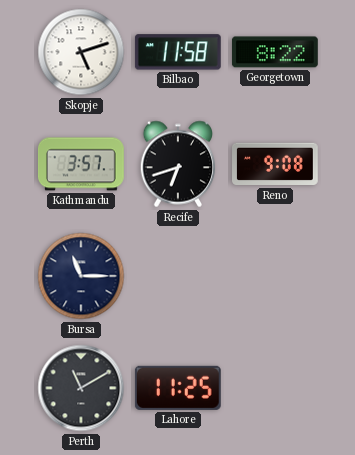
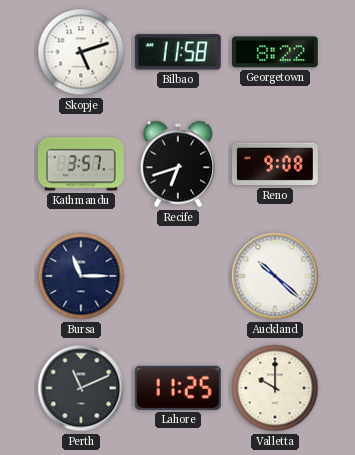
Auckland: none -> 10:22 (275, 276)
Perth: 11:10 -> 11:11 (81, 388)
Valletta: none -> 10:00 (275, 388)
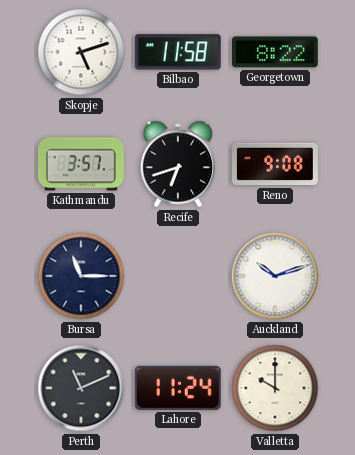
Auckland: 10:22 -> 10:12 (275, 276)
Lahore: 11:25 -> 11:24 (178, 388)
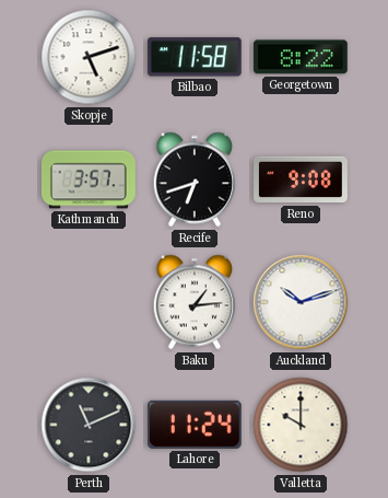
Bursa: 11:15 -> none (81, 276)
Baku: none -> 1:14 (195, 302)
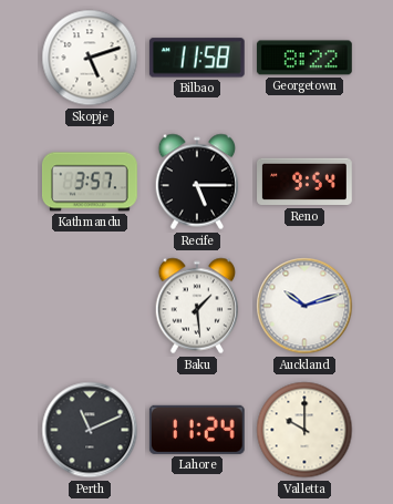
Recife: 6:42 -> 5:15 (197, 182)
Reno: 9:08 -> 9:54 (306, 182)
Baku: 1:14 -> 1:29 (197, 306)
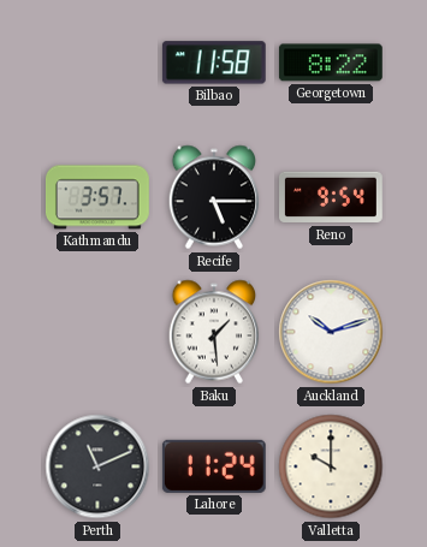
Skopje: 5:12 -> none (90, 58)
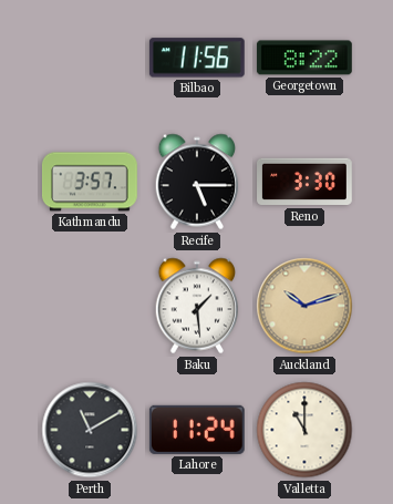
Bilbao: 11:58 -> 11:56 (197, 58)
Reno: 9:54 -> 3:30 (306, 182)
Auckland dial: white -> champagne (304, 306)
Perth: 11:11 -> 11:10 (90, 430)
Valletta: 10:00 -> 11:00 (304, 430)
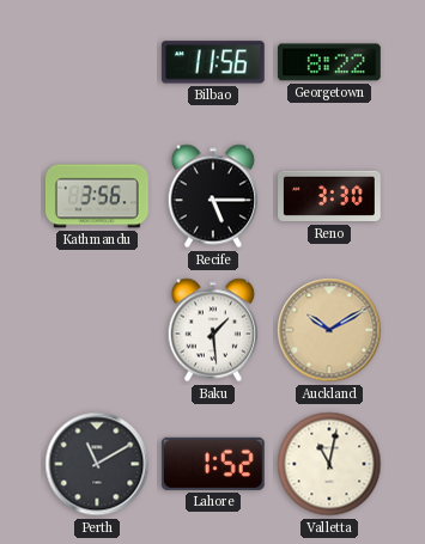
Kathmandu: 3:57 -> 3:56 (97, 196)
Auckland: 10:12 -> 10:10 (329, 330)
Lahore: 11:24 -> 1:52 (213, 464)
Valletta: 11:00 -> 11:02 (329, 464)
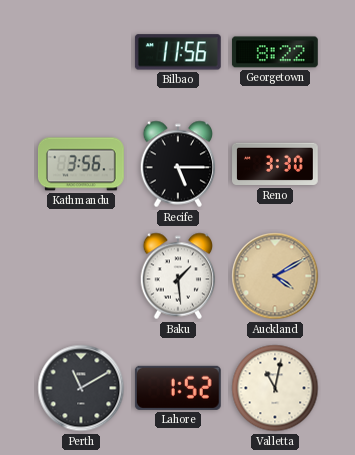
Auckland: 10:10 -> 4:10 (275, 276)
